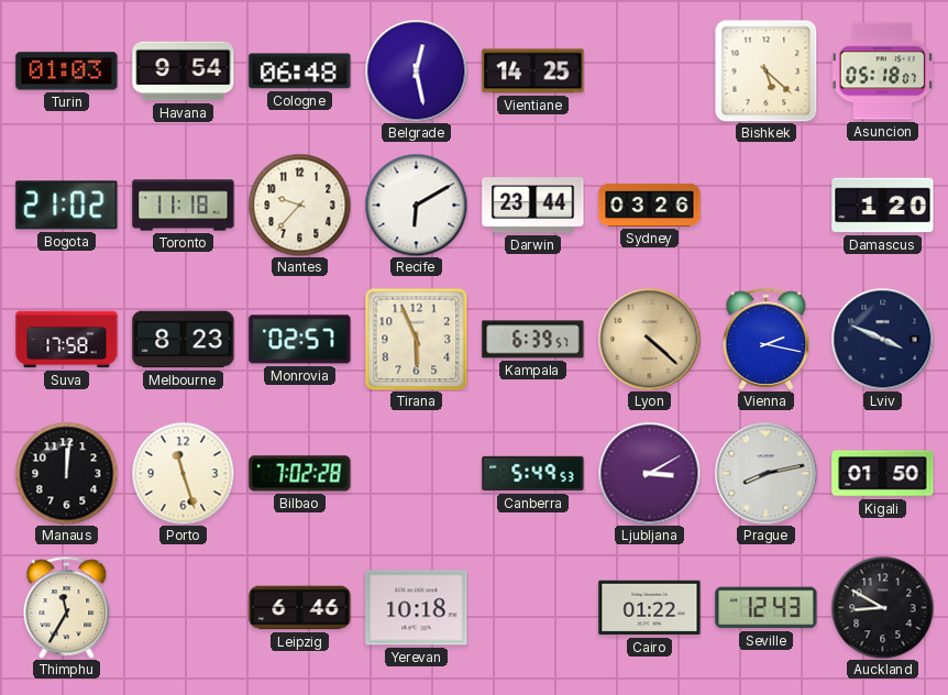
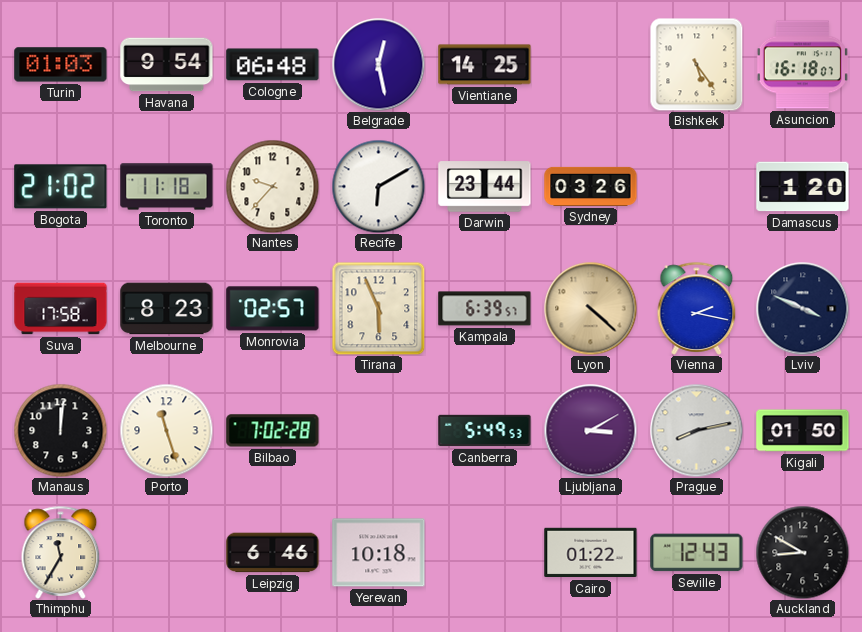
Bishkek: 5:22 -> 5:24 (696, 65)
Asuncion: 05:18 -> 16:18 (802, 65)
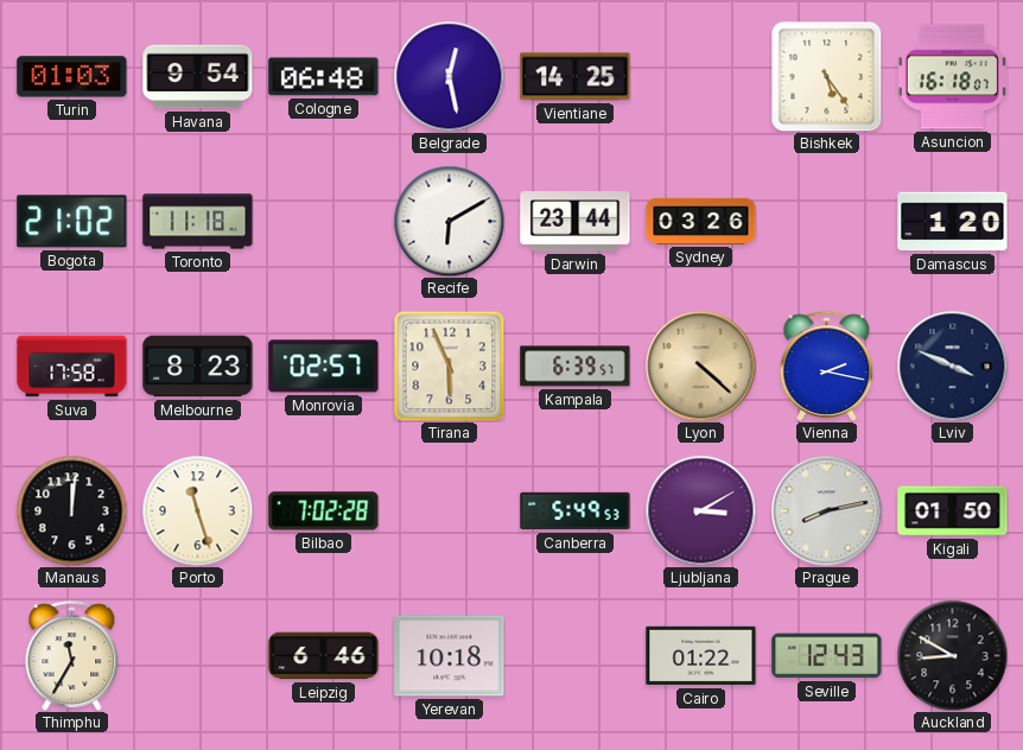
Nantes: 9:37 -> none (272, 186)
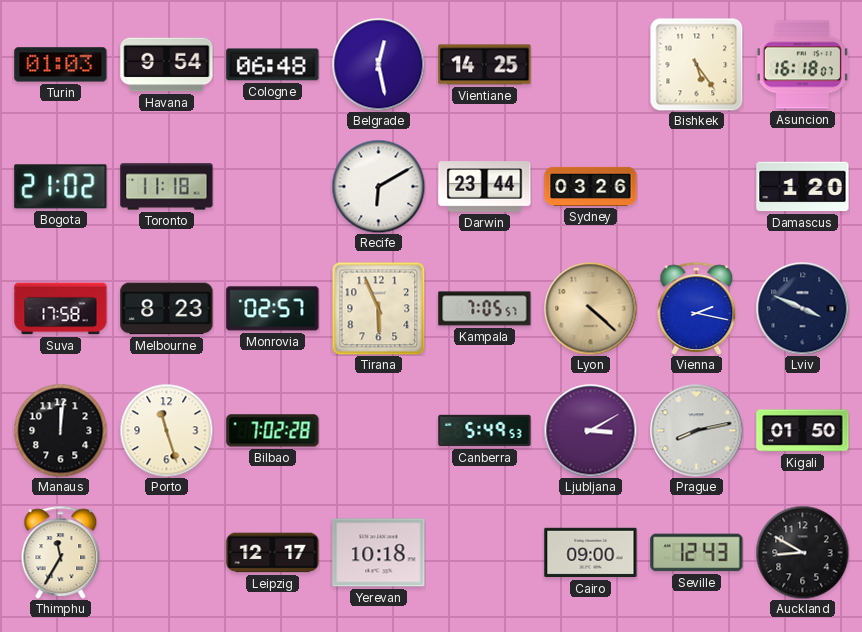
Kampala: 6:39 -> 7:05 (485, 309)
Leipzig: 6:46 -> 12:17 (273, 553)
Cairo: 01:22 -> 09:00 (591, 553)
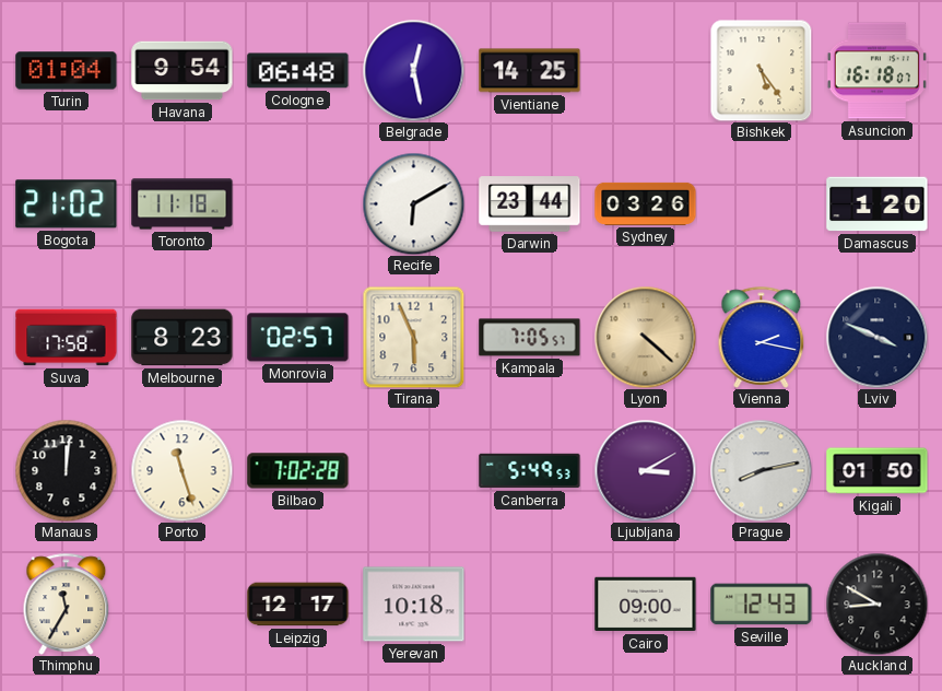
Turin: 01:03 -> 01:04 (67, 71)
